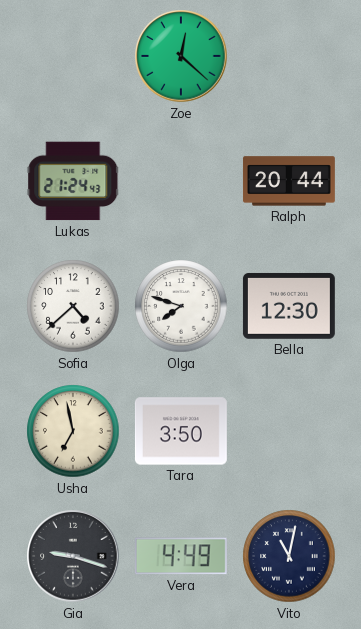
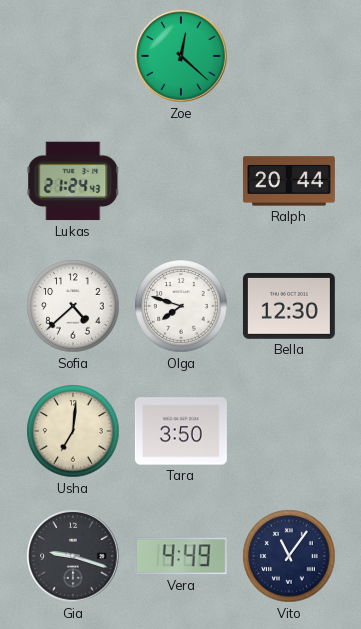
Usha: 6:58 -> 7:01 (73, 431)
Vito: 11:02 -> 11:06 (289, 556)
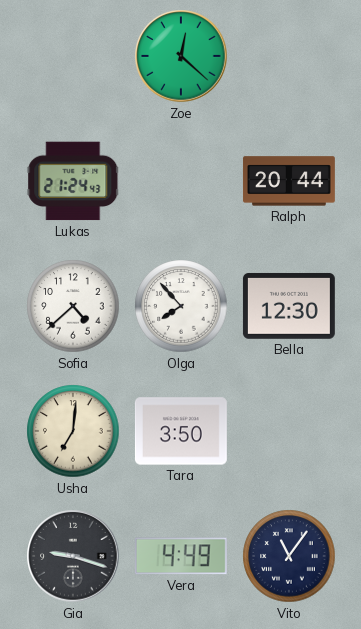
Olga: 7:48 -> 7:53 (181, 306)
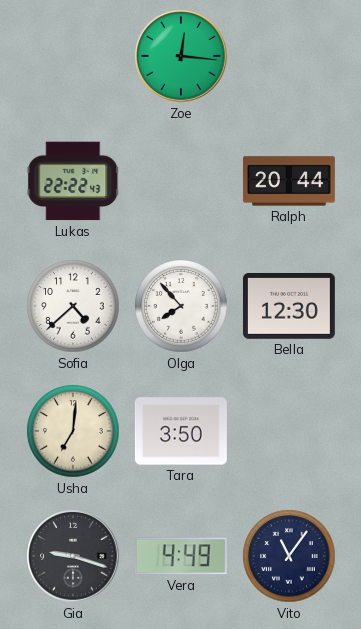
Zoe: 12:22 -> 12:16 (181, 56)
Lukas: 21:24 -> 22:22 (73, 181)
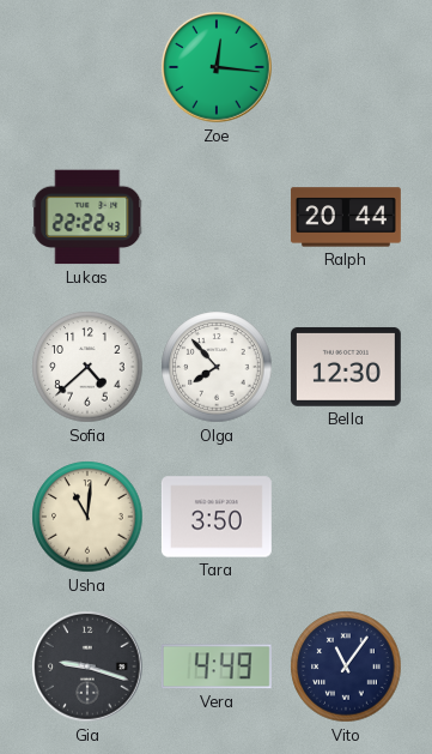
Usha: 7:01 -> 11:01 (87, 517)
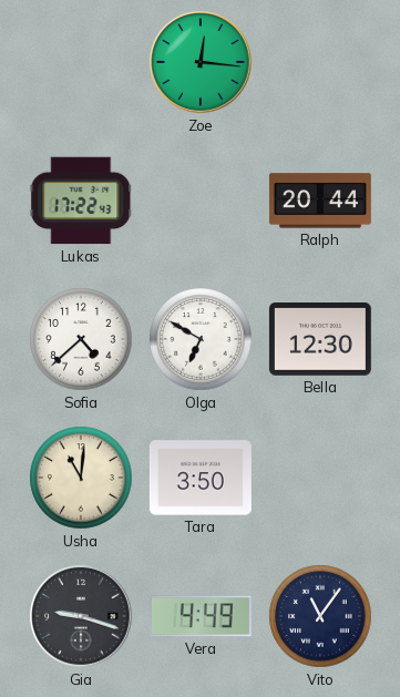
Lukas: 22:22 -> 17:22 (81, 201)
Olga: 7:53 -> 6:50 (201, 339)
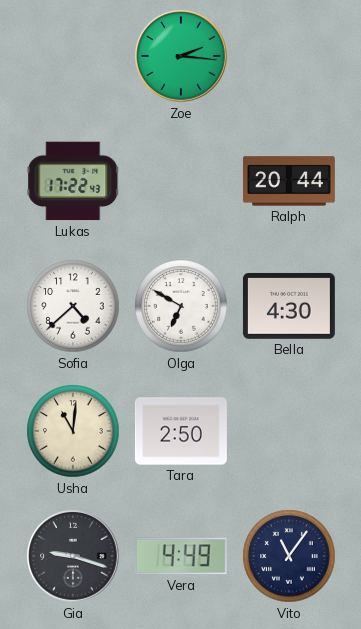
Zoe: 12:16 -> 2:16 (181, 56)
Bella: 12:30 -> 4:30 (289, 306)
Tara: 3:50 -> 2:50 (181, 431)
